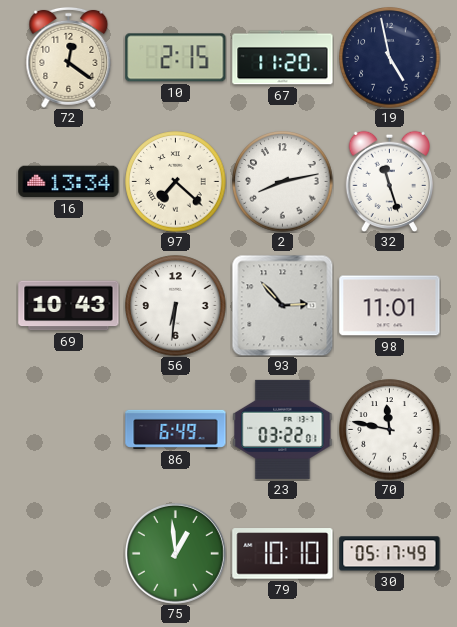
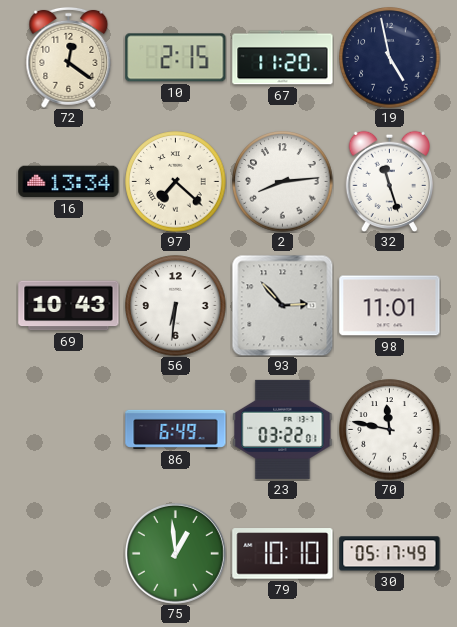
2: 8:13 -> 8:14 (283, 182)
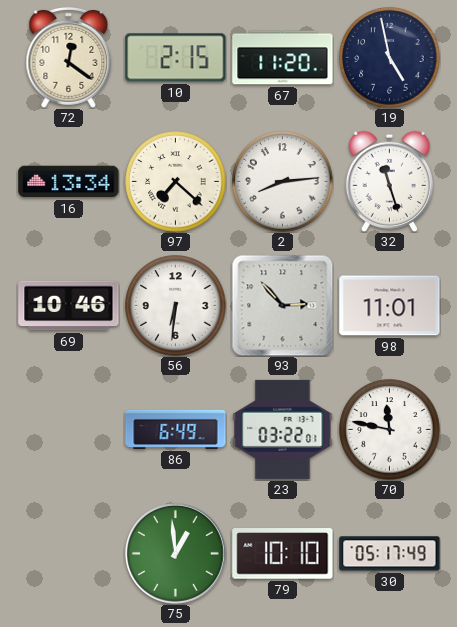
69: 10:43 -> 10:46 (69, 306)
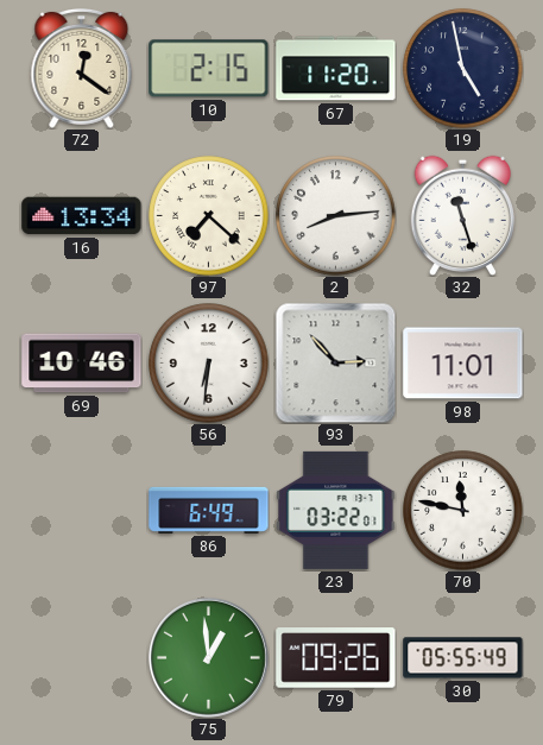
79: 10:10 -> 09:26 (336, 658)
30: 05:17 -> 05:55 (463, 658)
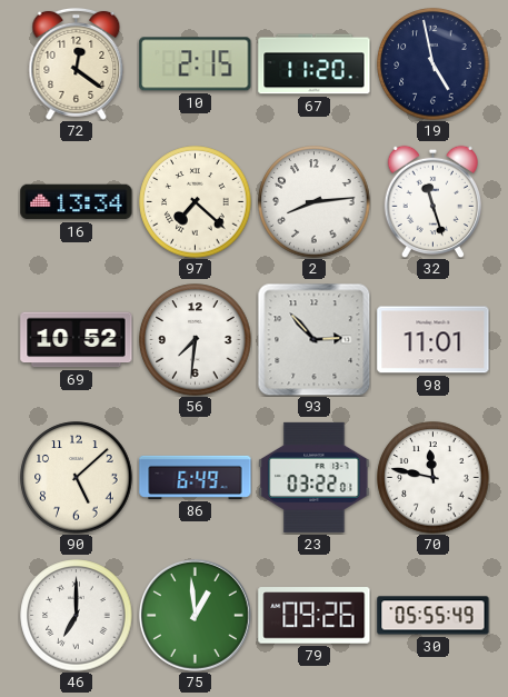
69: 10:46 -> 10:52 (77, 340)
56: 6:31 -> 7:31 (196, 340)
90: none -> 5:08 (77, 478)
46: none -> 7:00 (77, 616)
